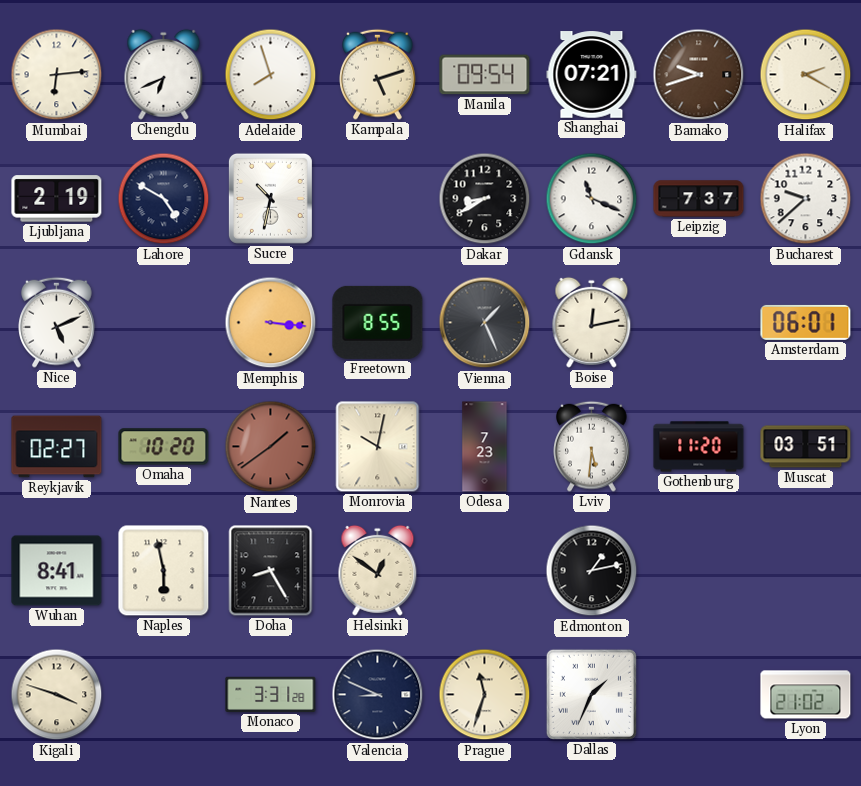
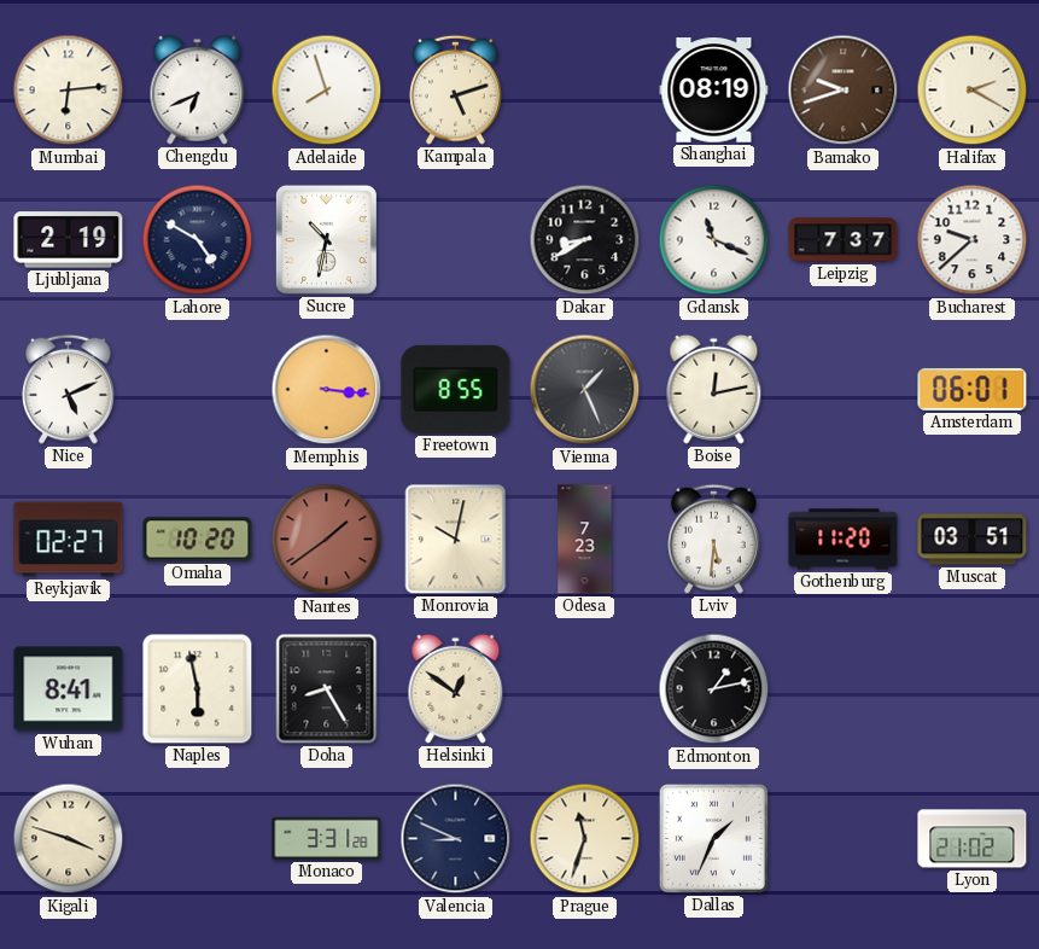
Manila: 09:54 -> none (485, 75)
Shanghai: 07:21 -> 08:19 (714, 91)
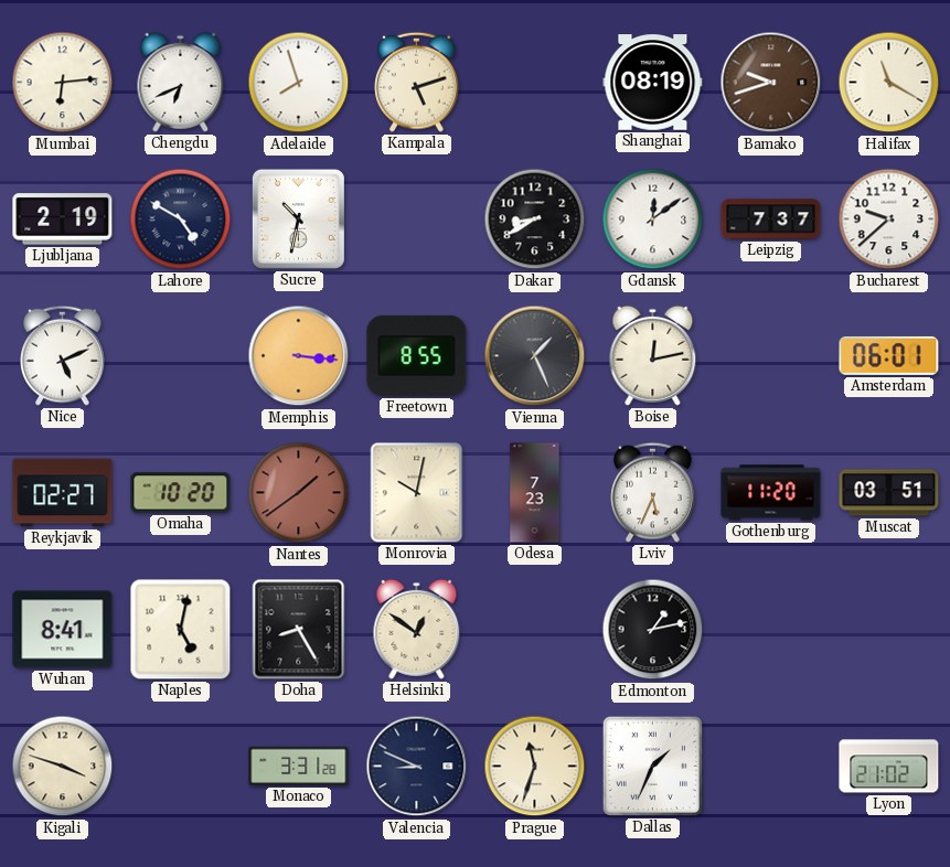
Halifax: 2:20 -> 11:20 (889, 83)
Gdansk: 11:19 -> 12:09 (653, 220)
Lviv: 5:31 -> 5:34 (653, 492)
Naples: 5:58 -> 5:02 (181, 630)
